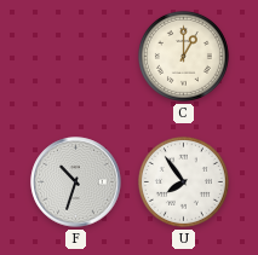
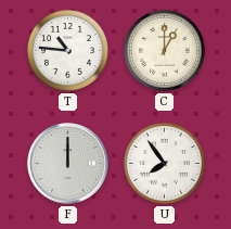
T: none -> 10:46 (67, 50)
F: 10:33 -> 12:00 (68, 164)
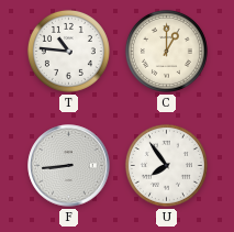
F: 12:00 -> 8:44 (69, 166)
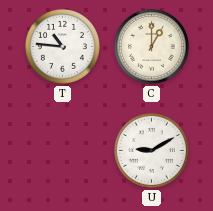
F: 8:44 -> none (69, 166)
U: 7:54 -> 9:10 (151, 150)
